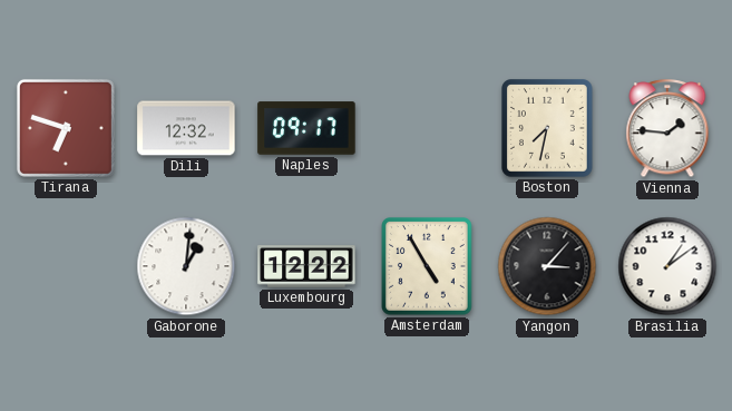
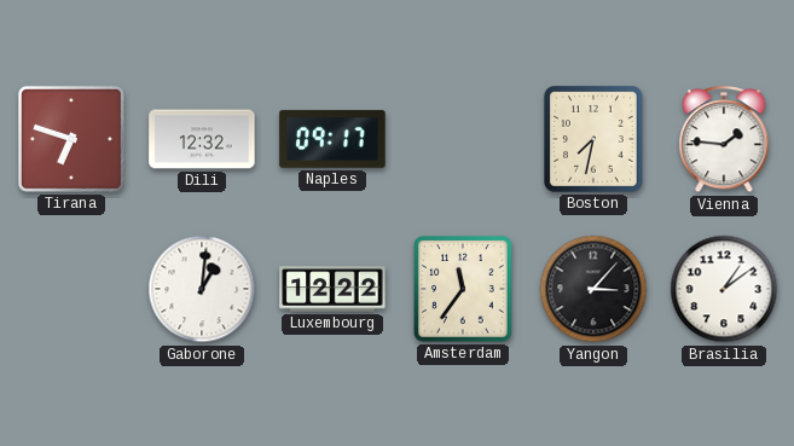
Amsterdam: 4:55 -> 11:36 (464, 290)
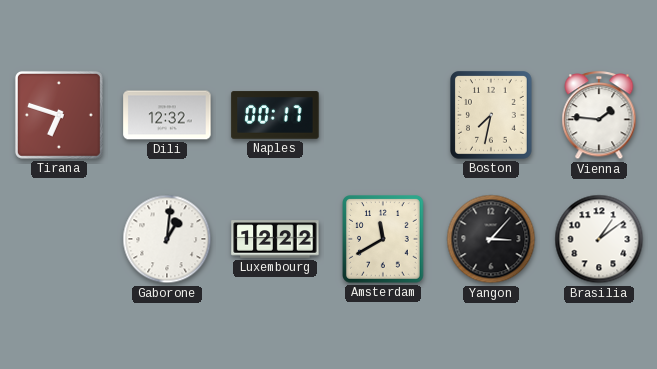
Naples: 09:17 -> 00:17 (275, 115)
Amsterdam: 11:36 -> 11:40 (384, 240)
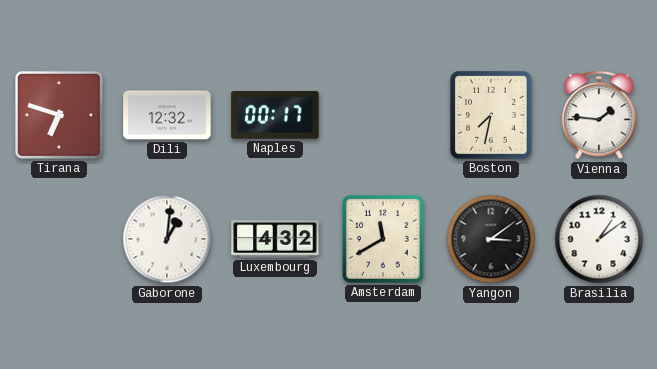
Luxembourg: 12:22 -> 4:32 (275, 239)
Yangon: 3:07 -> 3:09 (491, 239)
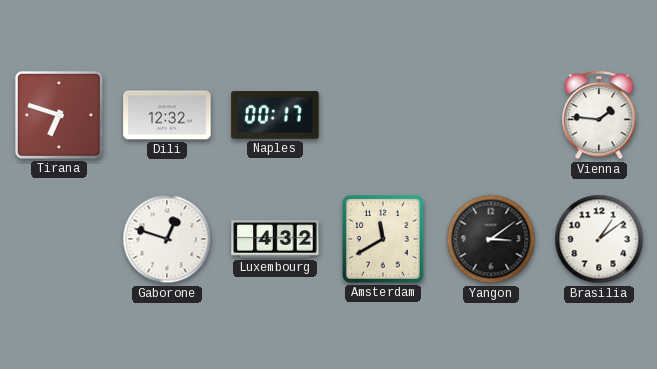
Boston: 7:32 -> none (492, 116)
Gaborone: 1:01 -> 12:48 (167, 239)
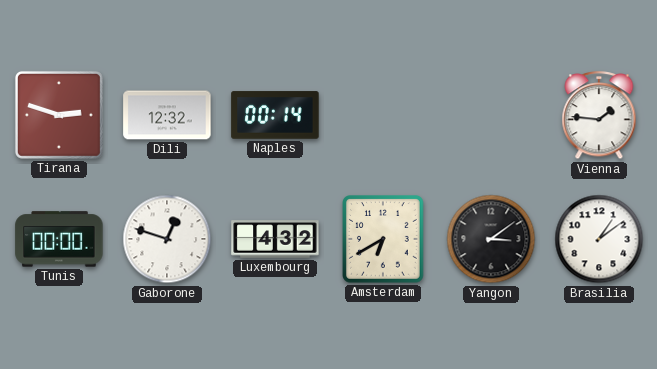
Tirana: 6:48 -> 2:48 (59, 115)
Naples: 00:17 -> 00:14 (275, 115)
Tunis: none -> 00:00 (59, 239)
Amsterdam: 11:40 -> 6:40 (384, 240)
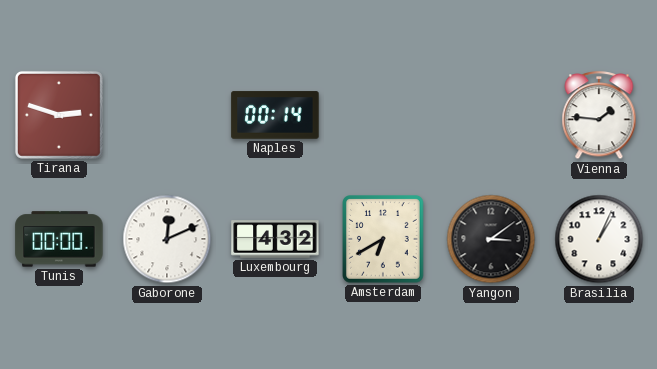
Dili: 12:32 -> none (167, 115)
Gaborone: 12:48 -> 12:11 (167, 239)
Brasilia: 1:09 -> 1:04 (599, 239)
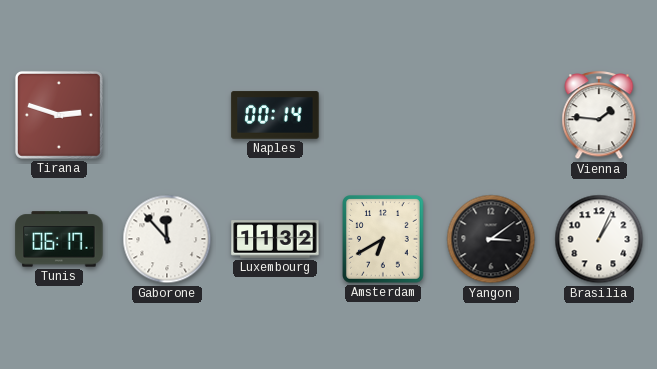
Tunis: 00:00 -> 06:17 (59, 239)
Gaborone: 12:11 -> 11:53 (167, 239)
Luxembourg: 4:32 -> 11:32 (275, 239)
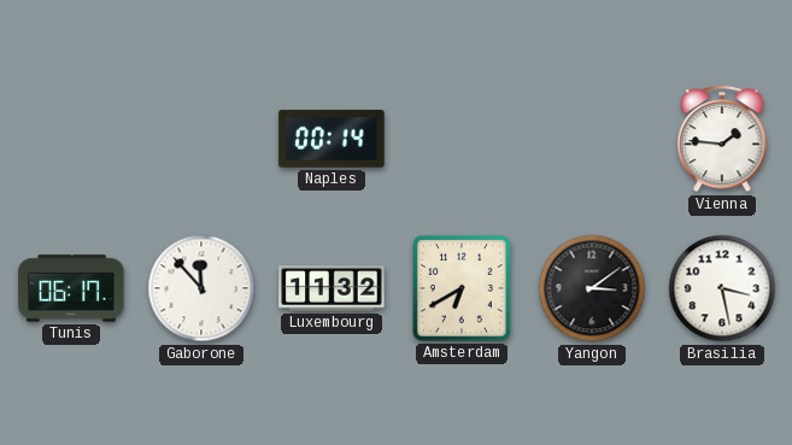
Tirana: 2:48 -> none (59, 115)
Brasilia: 1:04 -> 3:28 (722, 288)
